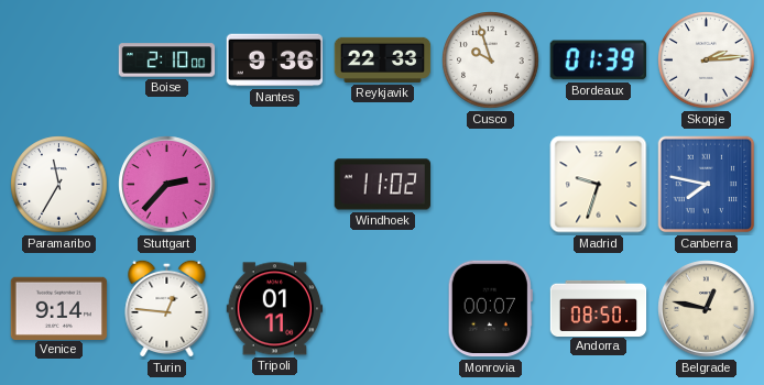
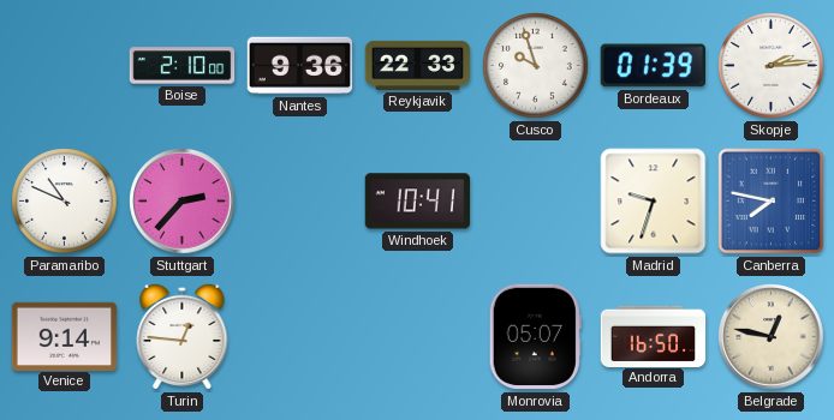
Paramaribo: 11:35 -> 10:49 (65, 202)
Windhoek: 11:02 -> 10:41 (418, 202)
Tripoli: 01:11 -> none (275, 309)
Monrovia: 00:07 -> 05:07 (535, 337)
Andorra: 08:50 -> 16:50 (654, 336)
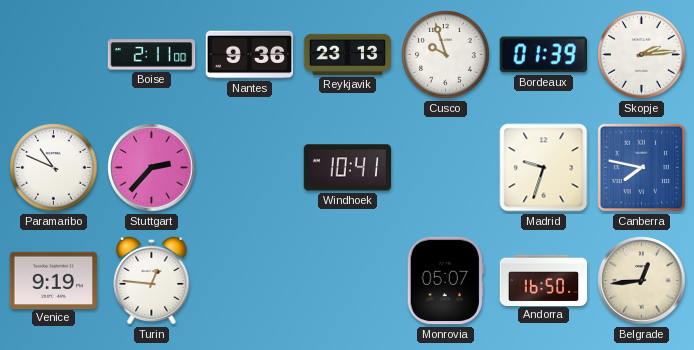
Boise: 2:10 -> 2:11 (152, 55)
Reykjavik: 22:33 -> 23:13 (348, 54)
Venice: 9:14 -> 9:19 (54, 280)
Belgrade: 12:47 -> 12:44 (642, 281)
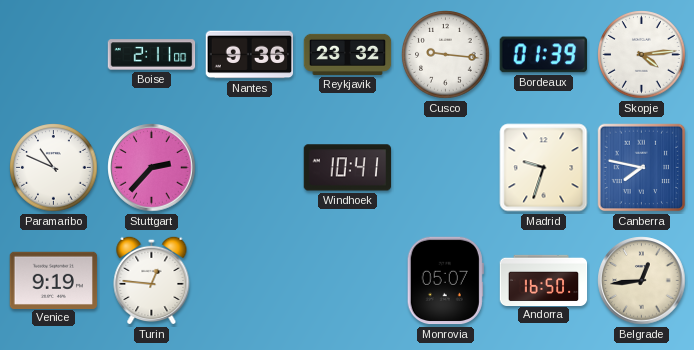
Reykjavik: 23:13 -> 23:32 (348, 54)
Cusco: 9:57 -> 9:16 (446, 55)
Skopje: 2:14 -> 4:14 (642, 55)
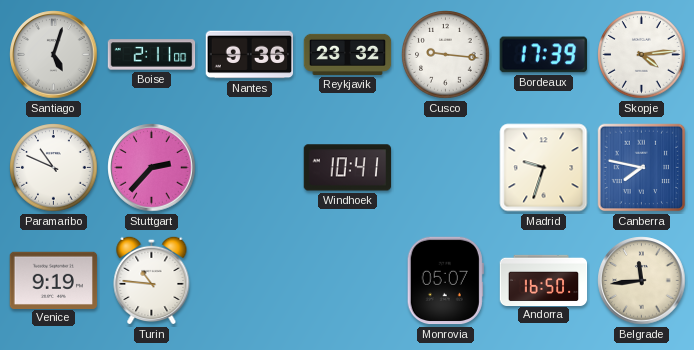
Santiago: none -> 5:03 (54, 55)
Bordeaux: 01:39 -> 17:39 (543, 55)
Turin: 12:46 -> 10:46 (152, 280)
Belgrade: 12:44 -> 11:44 (642, 281)
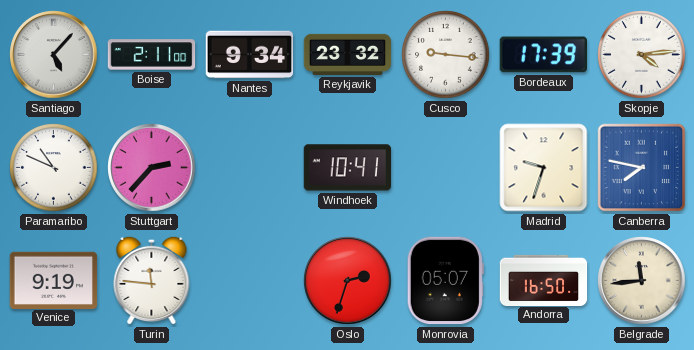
Santiago: 5:03 -> 5:07 (54, 55)
Nantes: 9:36 -> 9:34 (250, 55)
Turin: 10:46 -> 11:46 (152, 280)
Oslo: none -> 2:33 (348, 281)
